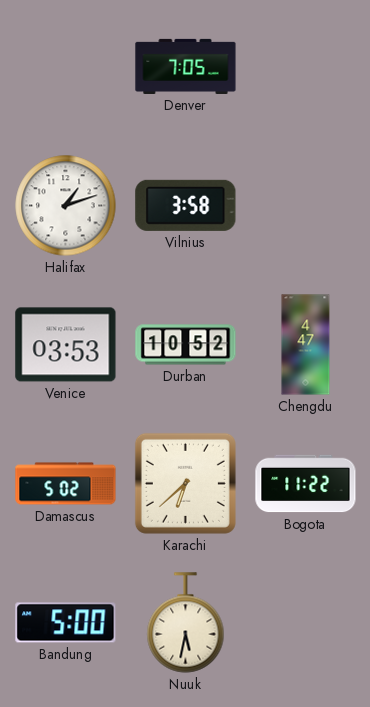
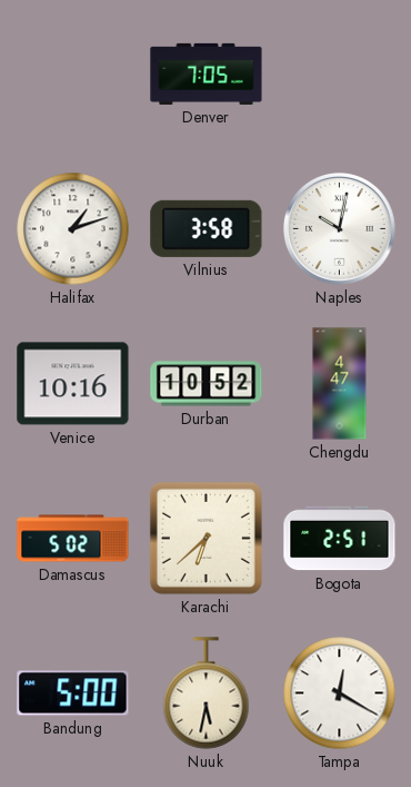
Naples: none -> 10:02 (340, 229)
Venice: 03:53 -> 10:16 (73, 384)
Bogota: 11:22 -> 2:51 (340, 539)
Tampa: none -> 12:20 (340, 693)
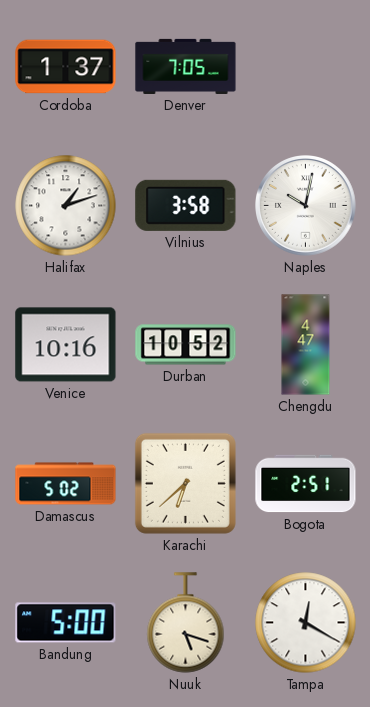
Cordoba: none -> 1:37 (66, 67)
Nuuk: 5:32 -> 5:18 (186, 623)
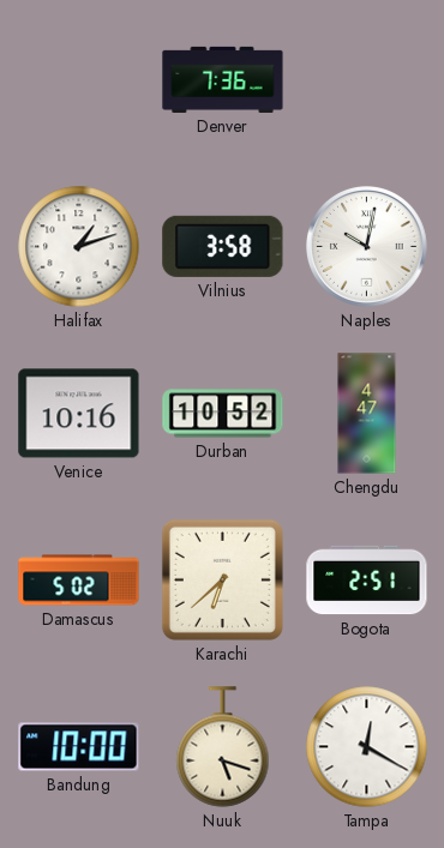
Cordoba: 1:37 -> none (66, 67)
Denver: 7:05 -> 7:36 (223, 79)
Bandung: 5:00 -> 10:00 (79, 747)
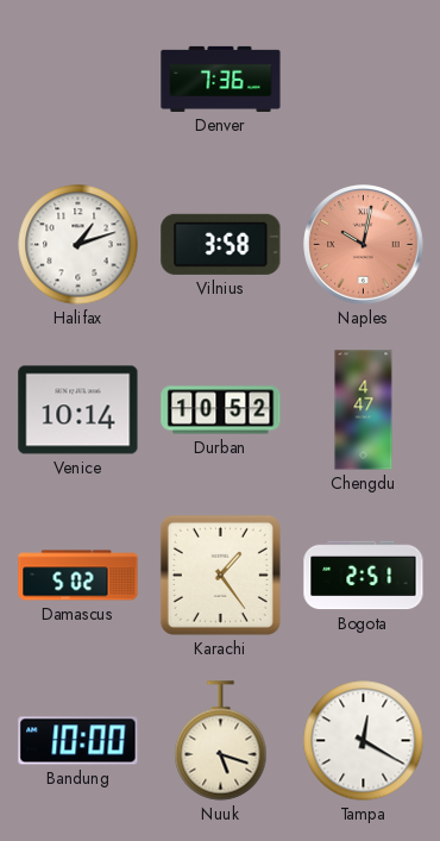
Naples dial: white -> salmon (364, 245)
Venice: 10:16 -> 10:14 (78, 410)
Karachi: 6:38 -> 1:24 (220, 575)
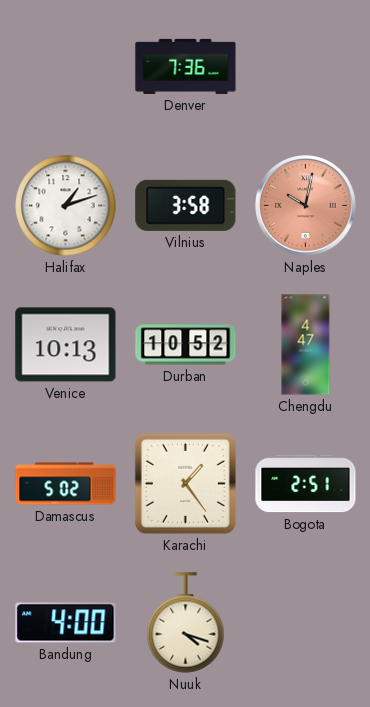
Venice: 10:14 -> 10:13 (66, 345)
Bandung: 10:00 -> 4:00 (66, 623)
Nuuk: 5:18 -> 4:18 (186, 623)
Tampa: 12:20 -> none (364, 741)
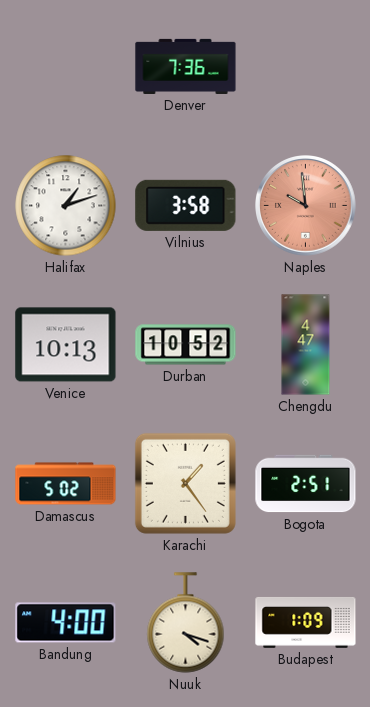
Naples: 10:02 -> 9:59 (306, 206)
Budapest: none -> 1:09 (306, 622)
